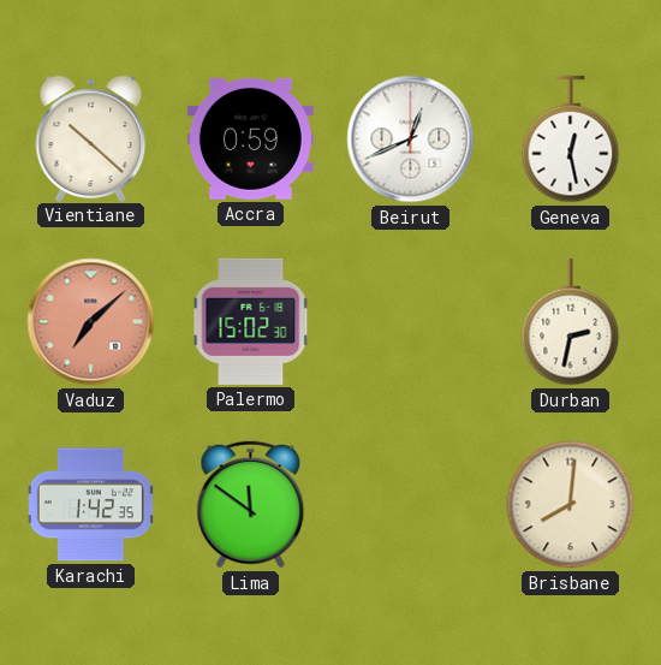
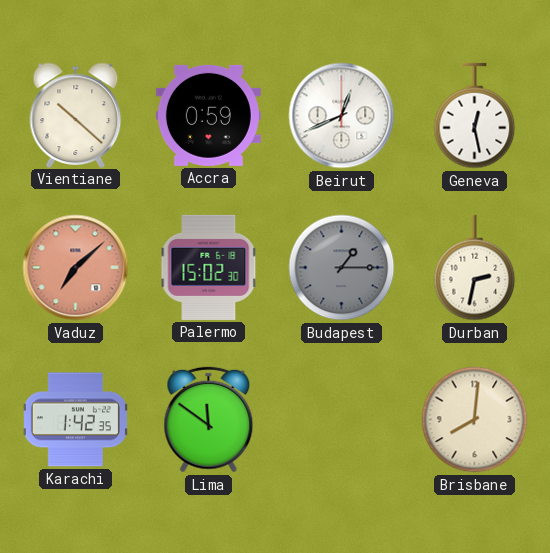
Budapest: none -> 1:15 (342, 268)
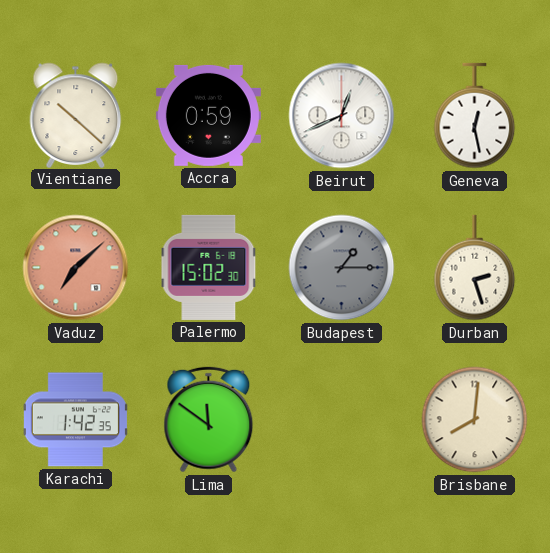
Durban: 2:32 -> 2:27 (475, 268)
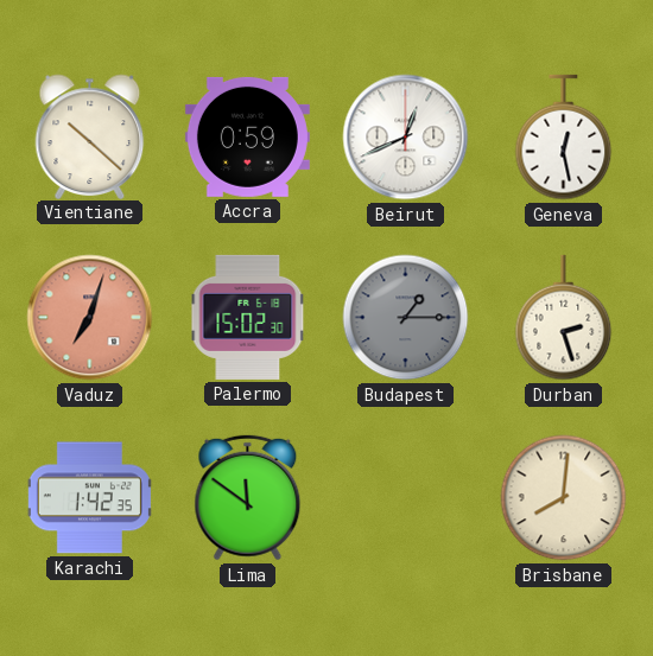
Vaduz: 7:08 -> 7:03 (90, 318)
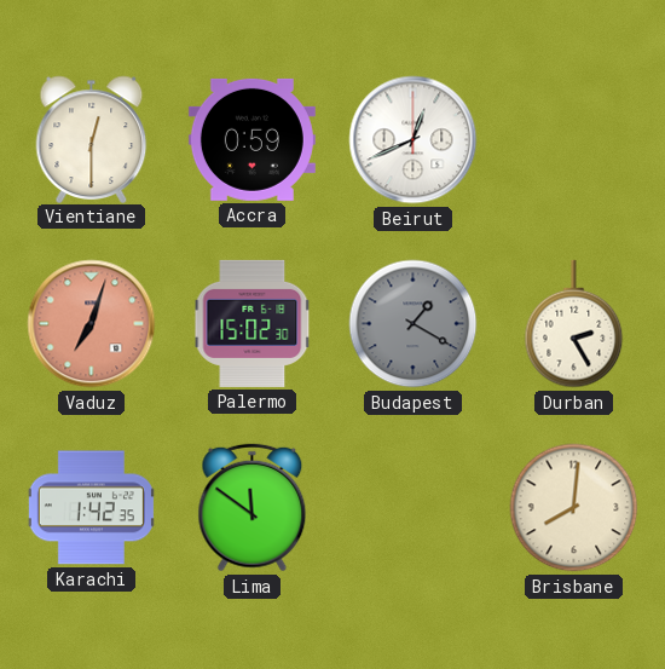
Vientiane: 10:22 -> 12:30 (92, 139)
Geneva: 12:28 -> none (564, 138)
Budapest: 1:15 -> 1:20 (414, 324)
Durban: 2:27 -> 2:25 (574, 324)
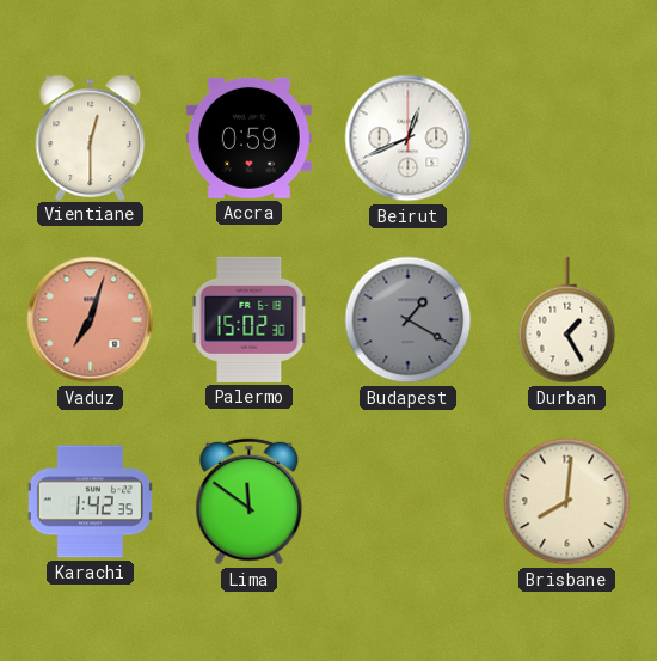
Durban: 2:25 -> 1:25 (567, 320)
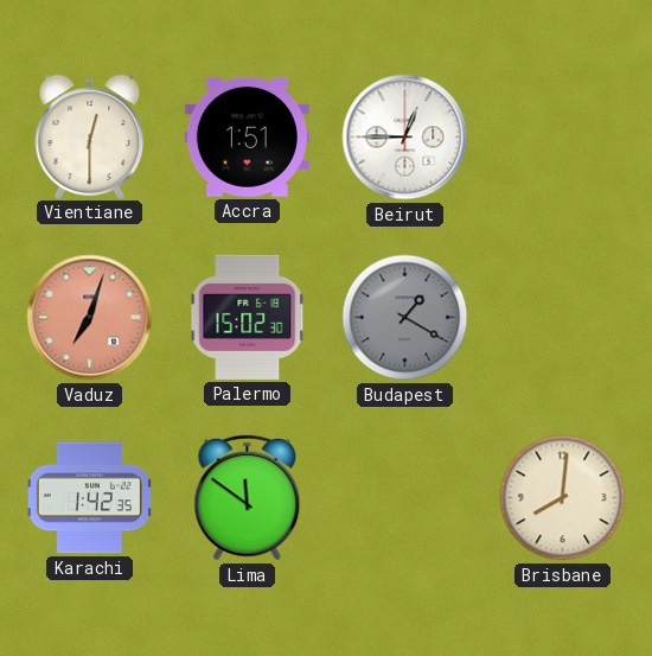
Accra: 0:59 -> 1:51 (247, 136)
Beirut: 12:41 -> 12:45 (405, 138)
Durban: 1:25 -> none (567, 320)
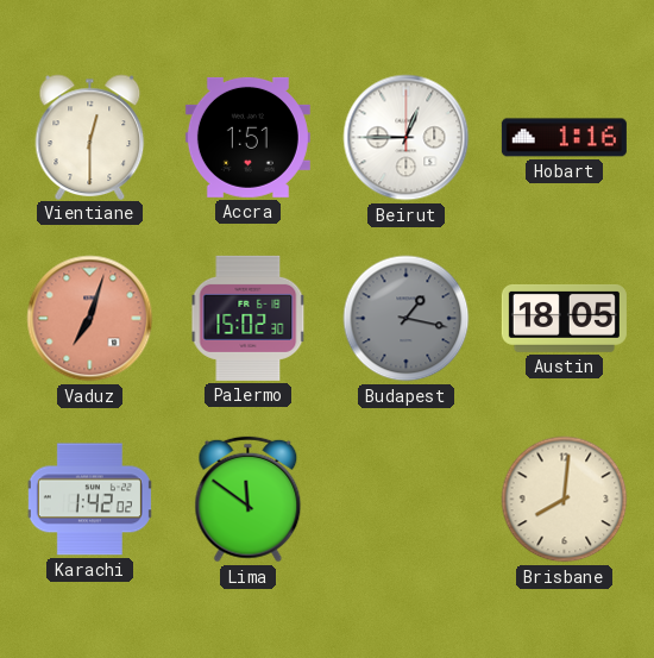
Hobart: none -> 1:16 (564, 138)
Budapest: 1:20 -> 1:17 (407, 319)
Austin: none -> 18:05 (564, 318)
Karachi: 1:42:35 -> 1:42:02 (89, 500)
